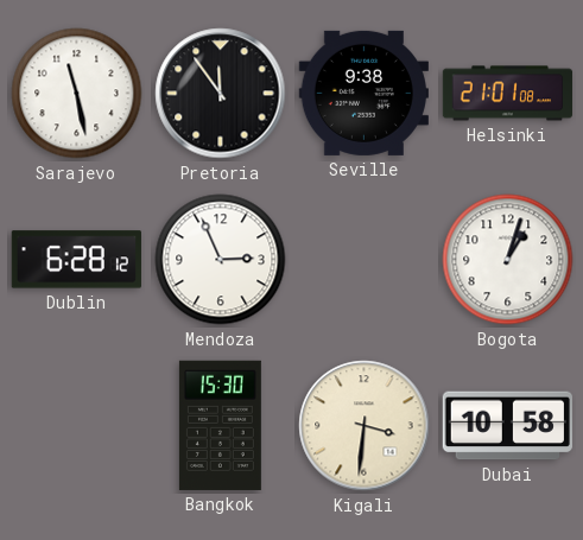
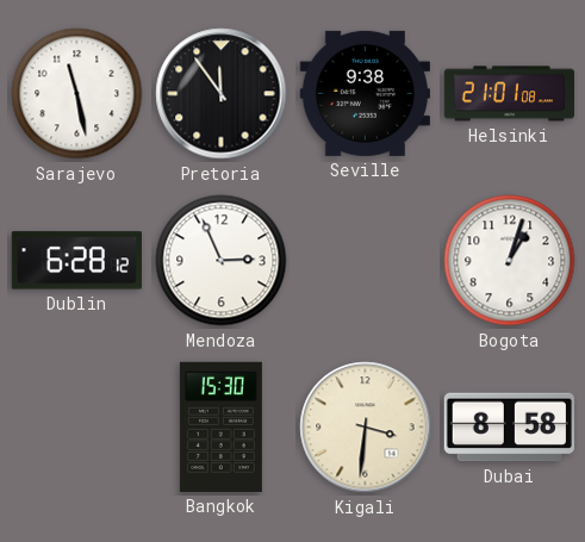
Dubai: 10:58 -> 8:58 (509, 428)
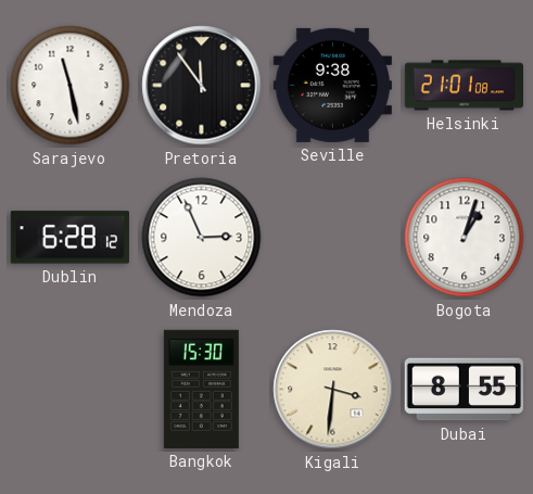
Dubai: 8:58 -> 8:55 (464, 390)
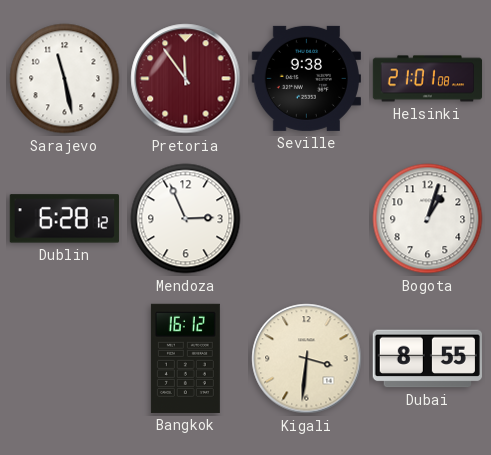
Pretoria dial: black -> burgundy (186, 79)
Bangkok: 15:30 -> 16:12 (185, 358)
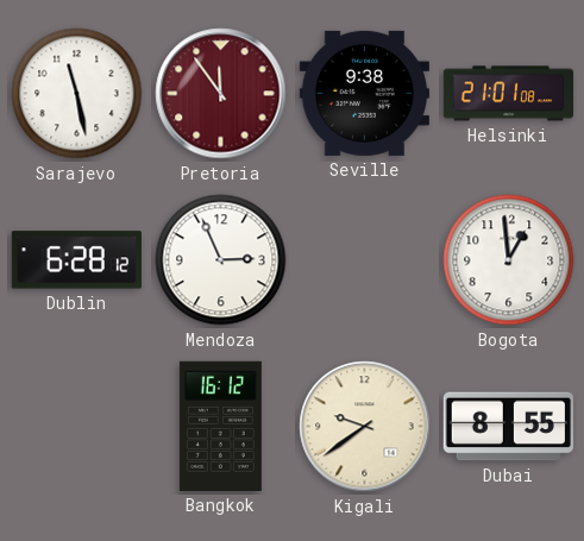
Bogota: 1:03 -> 12:59 (509, 260)
Kigali: 3:31 -> 9:39 (365, 427)
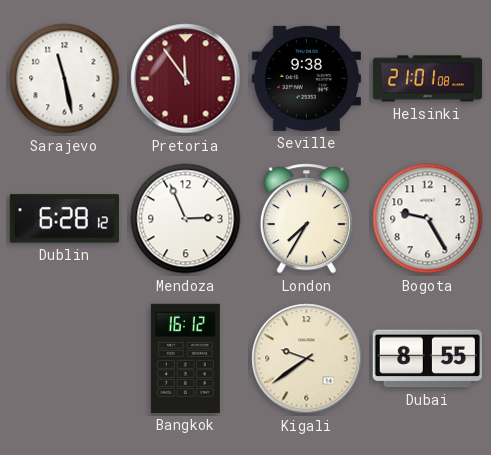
London: none -> 7:35 (306, 219)
Bogota: 12:59 -> 9:25 (428, 219)
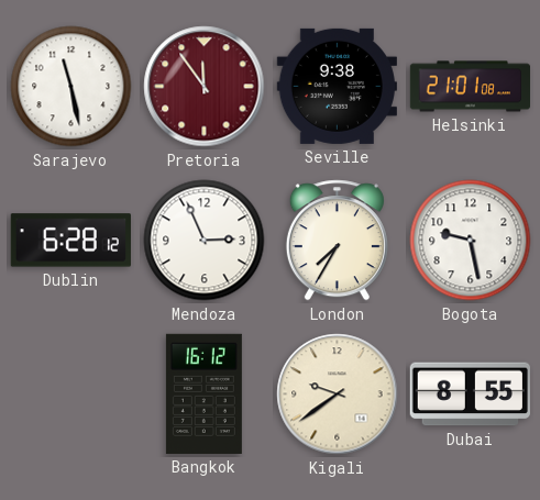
Bogota: 9:25 -> 9:28 (471, 241)
